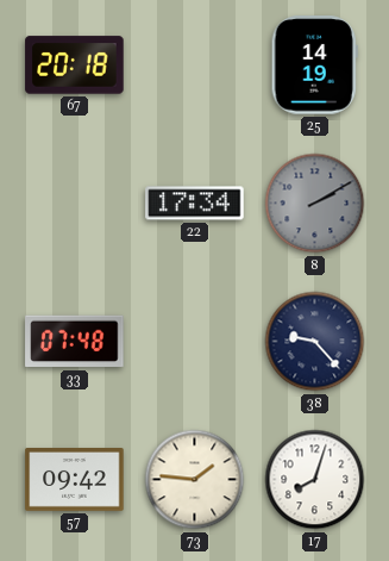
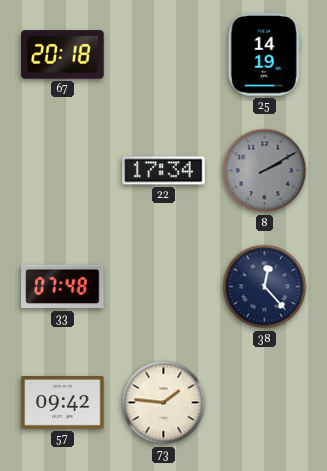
38: 9:23 -> 12:23 (265, 287)
17: 8:03 -> none (315, 480)
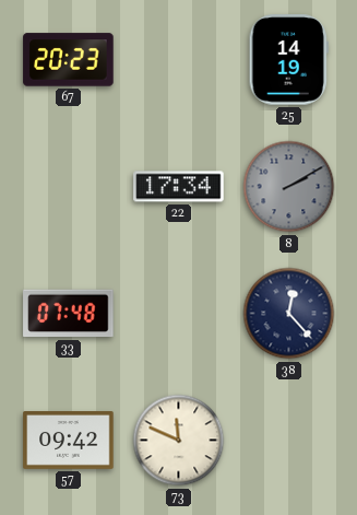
67: 20:18 -> 20:23 (69, 60)
73: 1:46 -> 11:49 (179, 441)
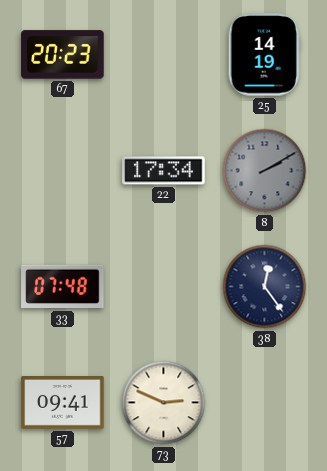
38: 12:23 -> 12:24 (265, 287)
57: 09:42 -> 09:41 (63, 403)
73: 11:49 -> 2:49 (164, 403)
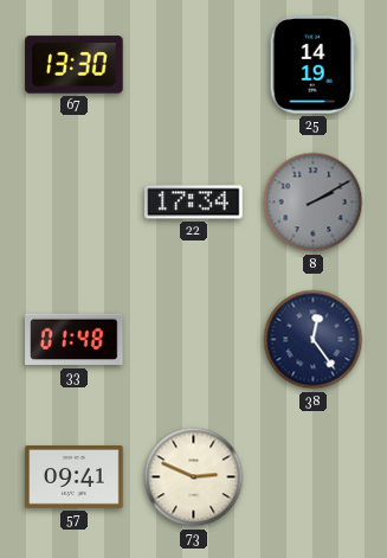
67: 20:23 -> 13:30 (75, 65)
33: 07:48 -> 01:48 (75, 340)
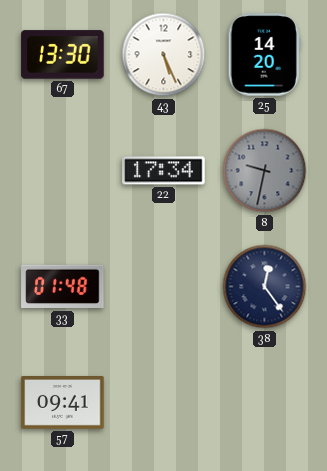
43: none -> 5:26 (164, 55)
25: 14:19 -> 14:20 (264, 55)
8: 2:10 -> 9:32 (265, 171)
73: 2:49 -> none (194, 477)
